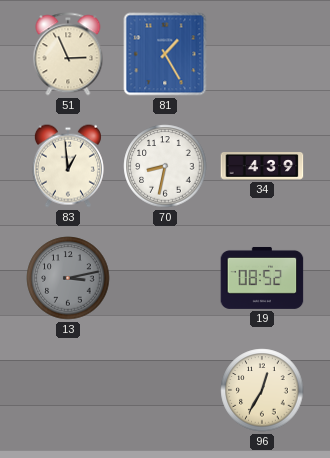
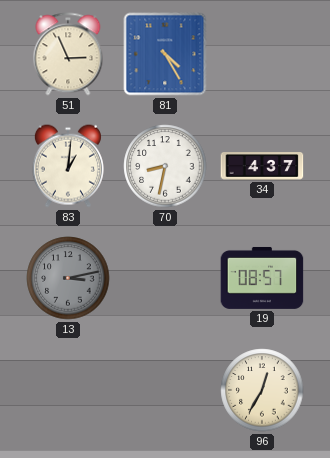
81: 1:25 -> 4:25 (165, 54)
83: 12:59 -> 1:01 (68, 166)
34: 4:39 -> 4:37 (262, 166)
19: 08:52 -> 08:57 (262, 278)
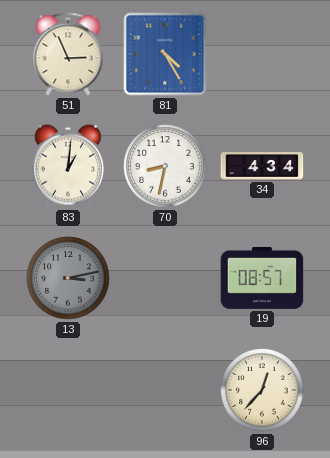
34: 4:37 -> 4:34 (262, 166)
96: 12:35 -> 12:37 (262, 390)
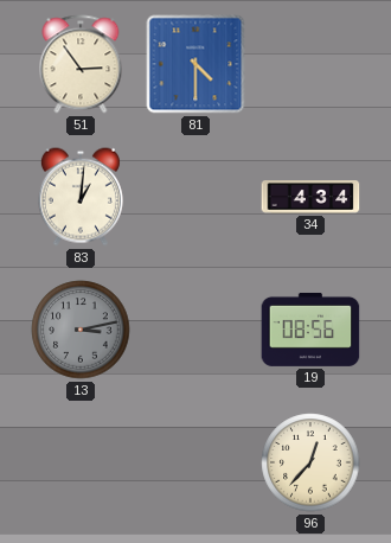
51: 2:56 -> 2:54 (81, 64)
81: 4:25 -> 4:30 (195, 64)
70: 8:32 -> none (165, 166)
19: 08:57 -> 08:56 (310, 330)
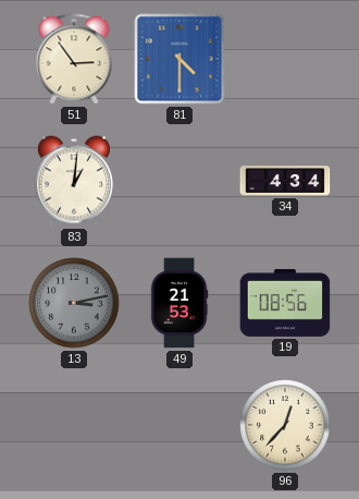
49: none -> 21:53 (179, 303)
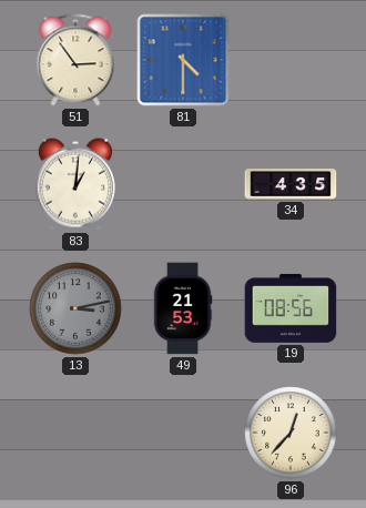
34: 4:34 -> 4:35 (291, 184)
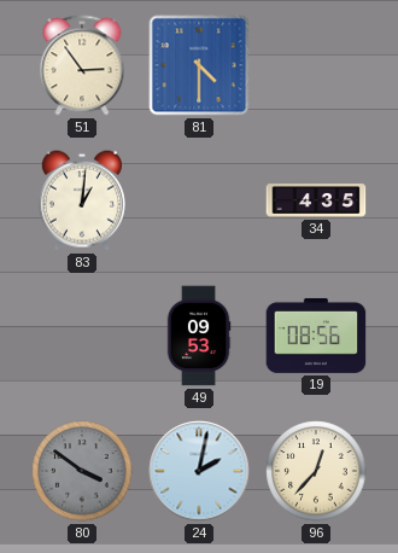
13: 3:13 -> none (75, 308)
49: 21:53 -> 09:53 (199, 336)
80: none -> 3:51 (82, 471)
24: none -> 2:02 (199, 471)
